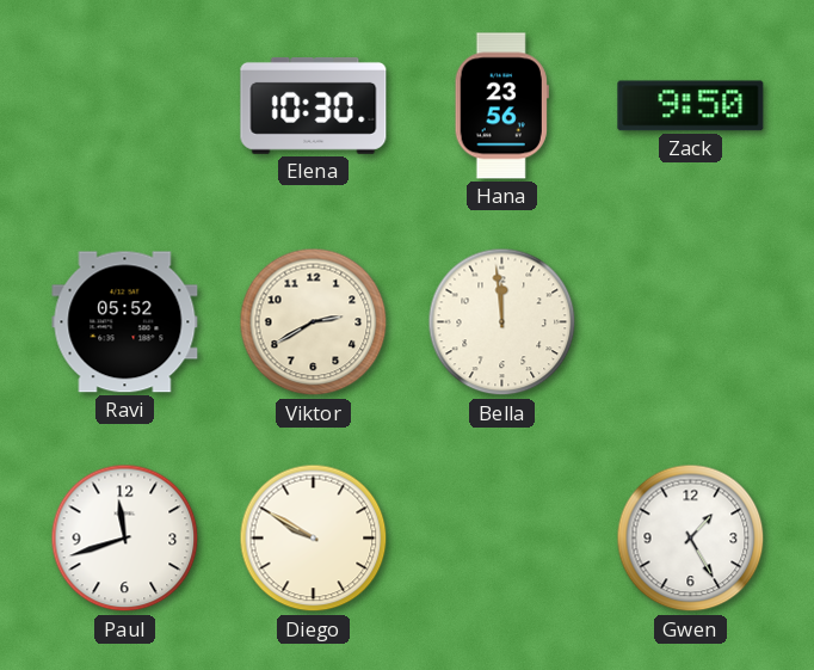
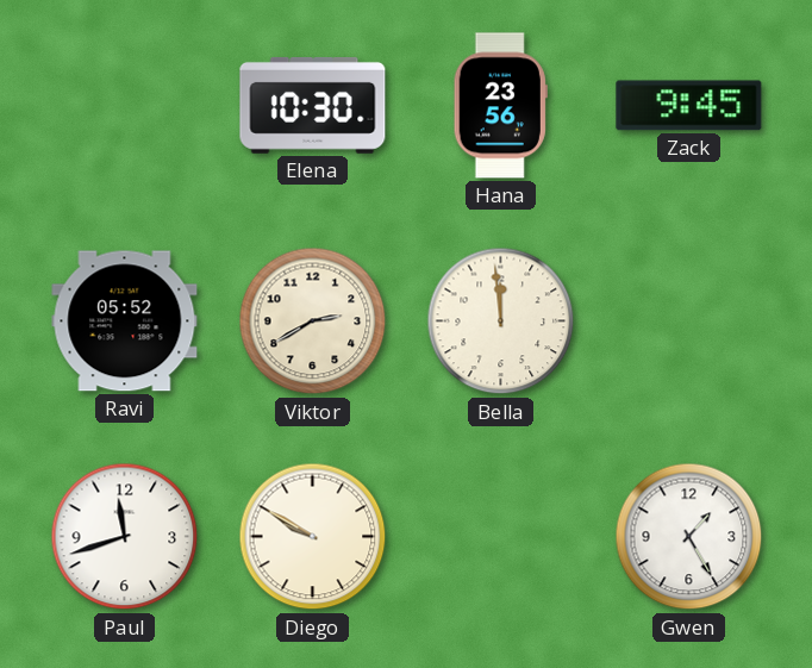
Zack: 9:50 -> 9:45 (689, 106)
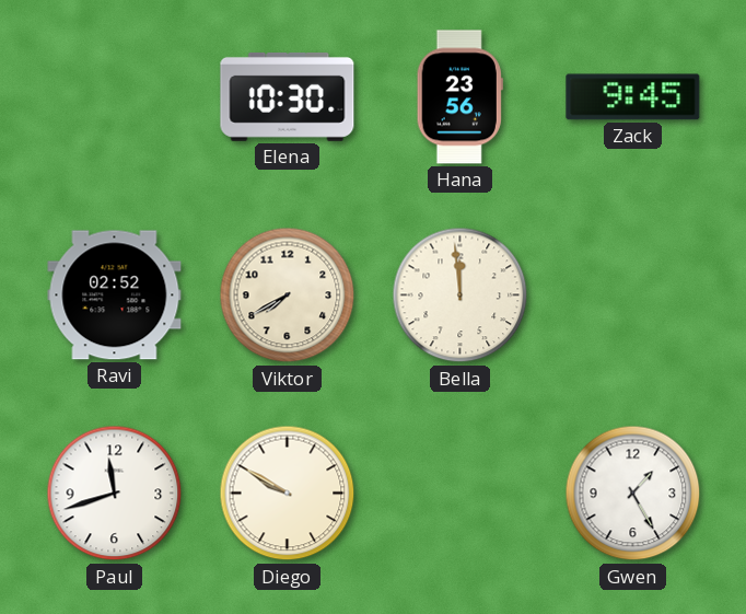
Ravi: 05:52 -> 02:52 (115, 296)
Viktor: 2:40 -> 7:40 (288, 296)
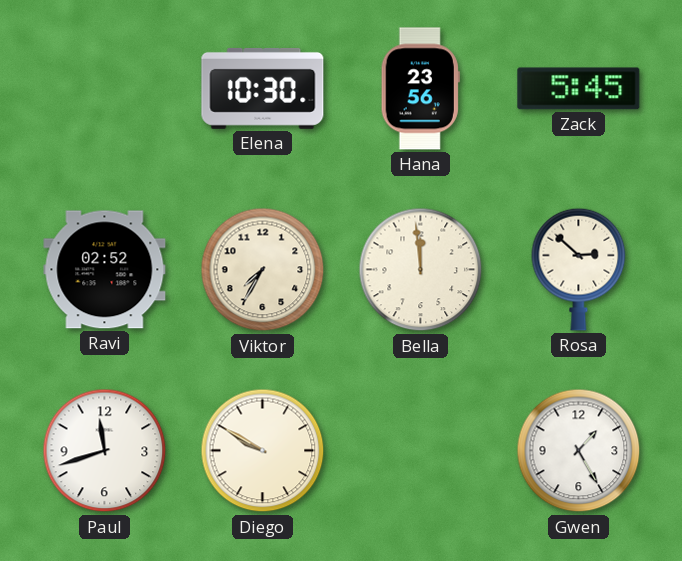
Zack: 9:45 -> 5:45 (579, 89)
Viktor: 7:40 -> 7:35 (263, 270)
Rosa: none -> 2:52 (579, 269)
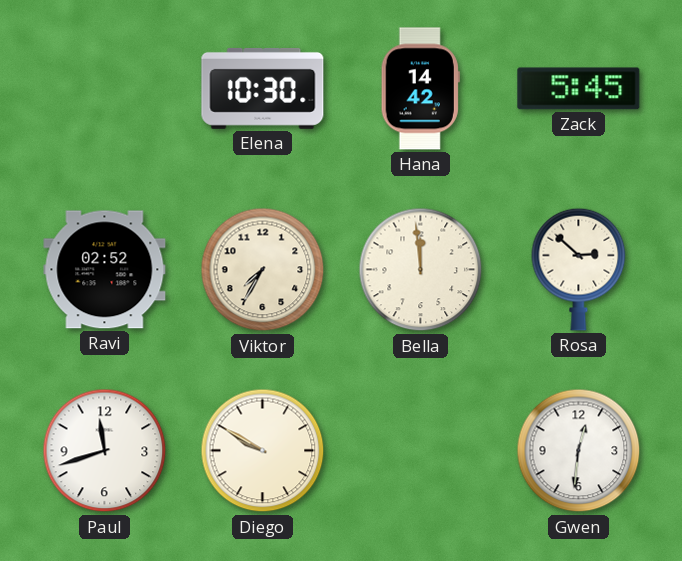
Hana: 23:56 -> 14:42 (420, 89)
Gwen: 1:25 -> 12:31 (579, 451)
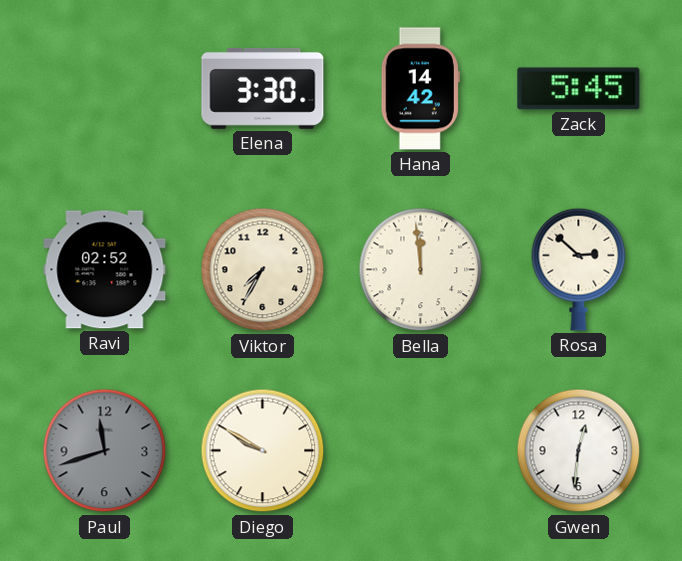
Elena: 10:30 -> 3:30 (263, 88)
Paul dial: white -> grey (105, 451)
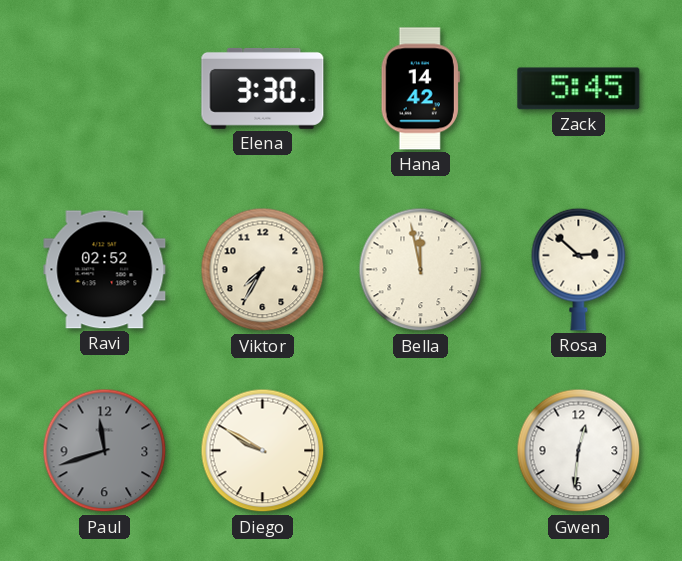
Bella: 11:59 -> 11:58 (421, 270)
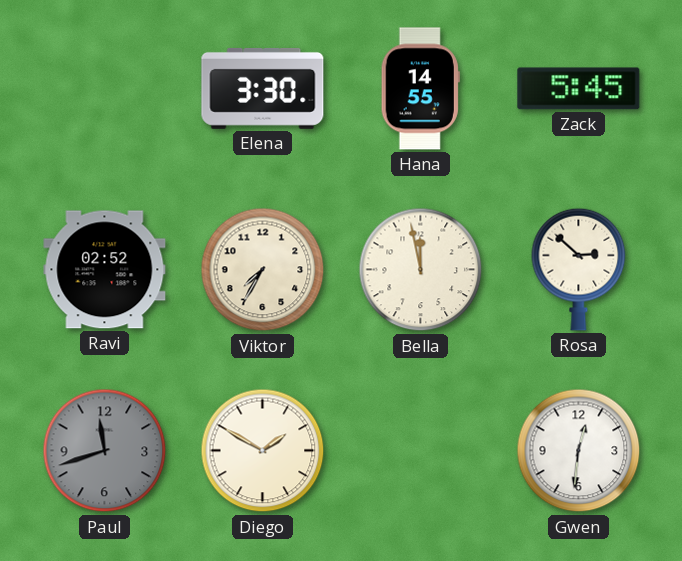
Hana: 14:42 -> 14:55 (420, 89)
Diego: 9:50 -> 1:50 (263, 451)
